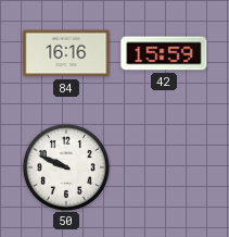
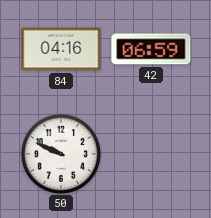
84: 16:16 -> 04:16 (61, 49)
42: 15:59 -> 06:59 (151, 49)
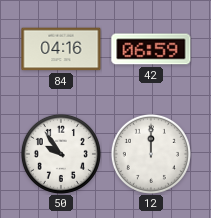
50: 9:49 -> 9:54 (61, 154)
12: none -> 12:00 (151, 154)
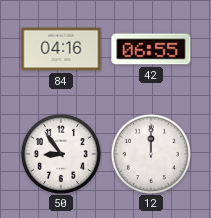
42: 06:59 -> 06:55 (151, 49)
50: 9:54 -> 8:54 (61, 154)
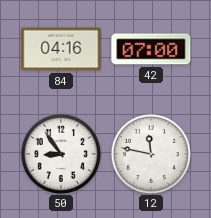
42: 06:55 -> 07:00 (151, 49)
12: 12:00 -> 11:47 (151, 154)
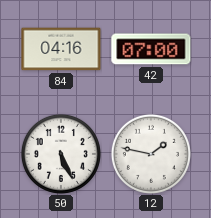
50: 8:54 -> 5:26 (61, 154)
12: 11:47 -> 1:47 (151, 154)
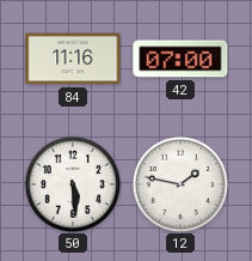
84: 04:16 -> 11:16 (73, 59)
50: 5:26 -> 5:29 (73, 184)
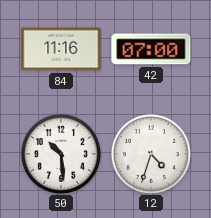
50: 5:29 -> 10:29 (61, 154)
12: 1:47 -> 4:33 (151, 154)
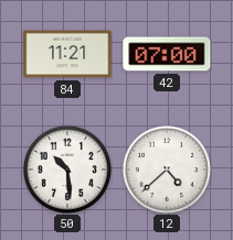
84: 11:16 -> 11:21 (67, 54)
12: 4:33 -> 4:38 (167, 170)
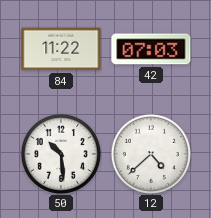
84: 11:21 -> 11:22 (61, 49)
42: 07:00 -> 07:03 (151, 49)
